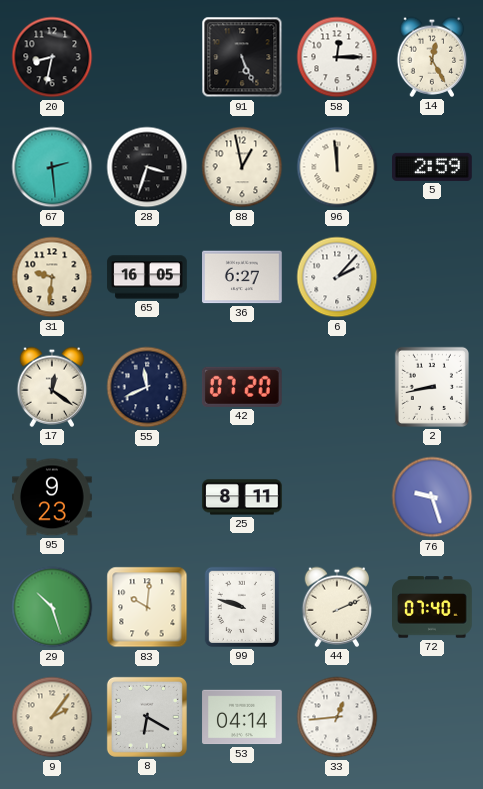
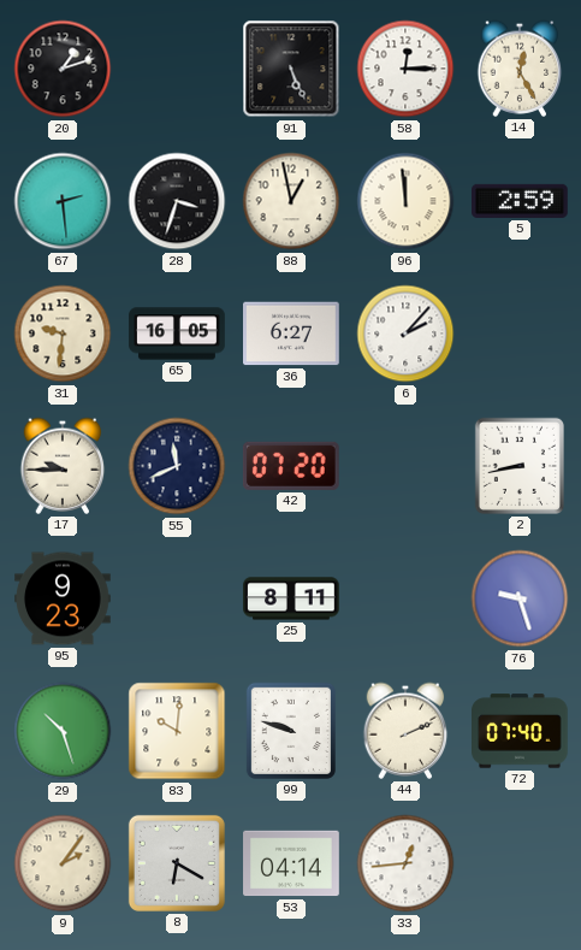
20: 8:32 -> 1:12 (63, 69)
17: 12:21 -> 9:45 (63, 466)
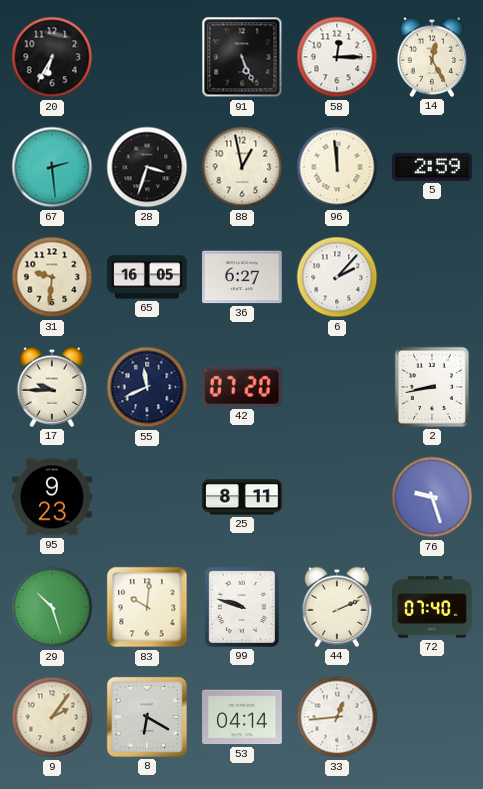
20: 1:12 -> 6:35 (52, 57)
